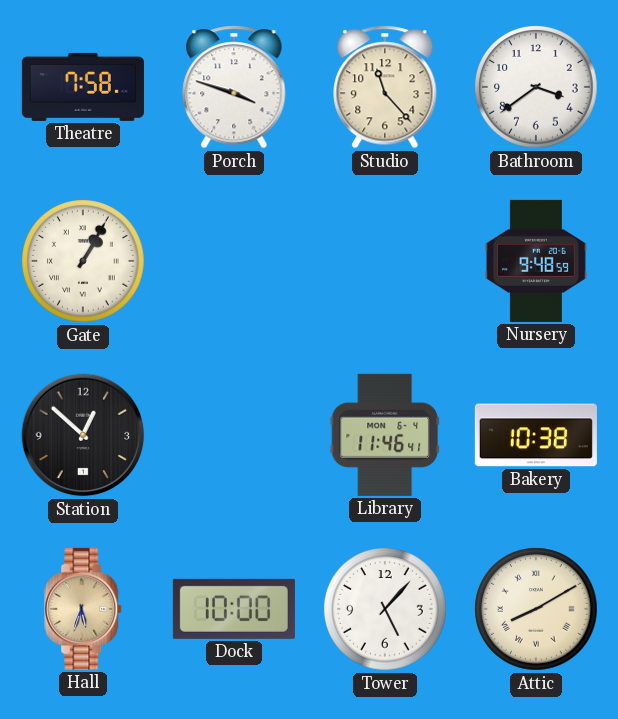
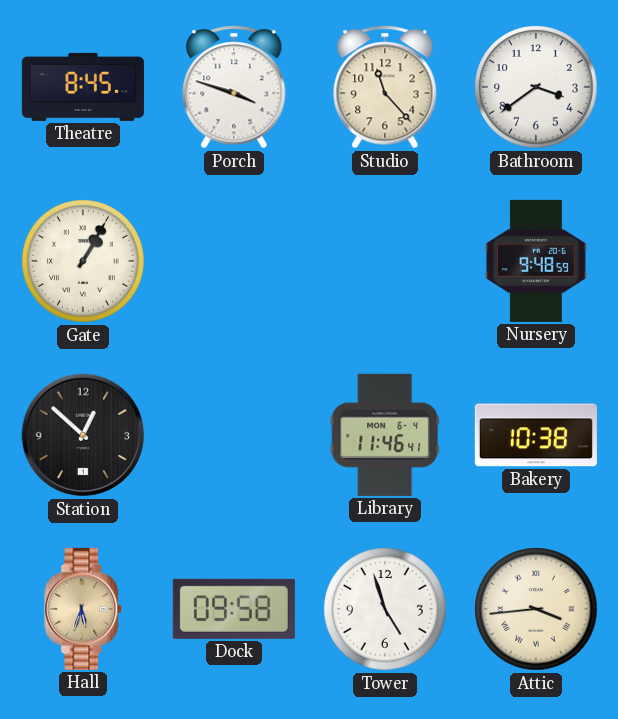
Theatre: 7:58 -> 8:45 (83, 87)
Dock: 10:00 -> 09:58 (234, 609)
Tower: 5:07 -> 4:57 (385, 609)
Attic: 8:10 -> 3:44 (536, 609)
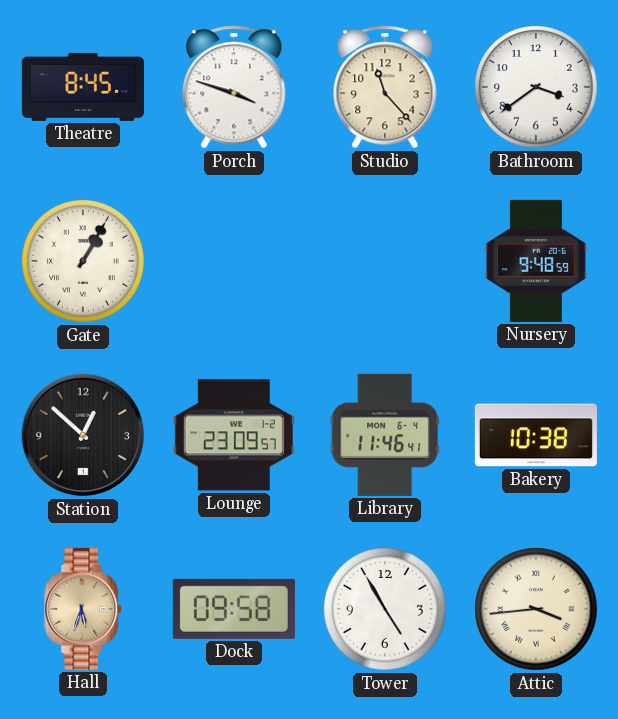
Lounge: none -> 23:09 (234, 435)
Tower: 4:57 -> 4:55 (385, 609)
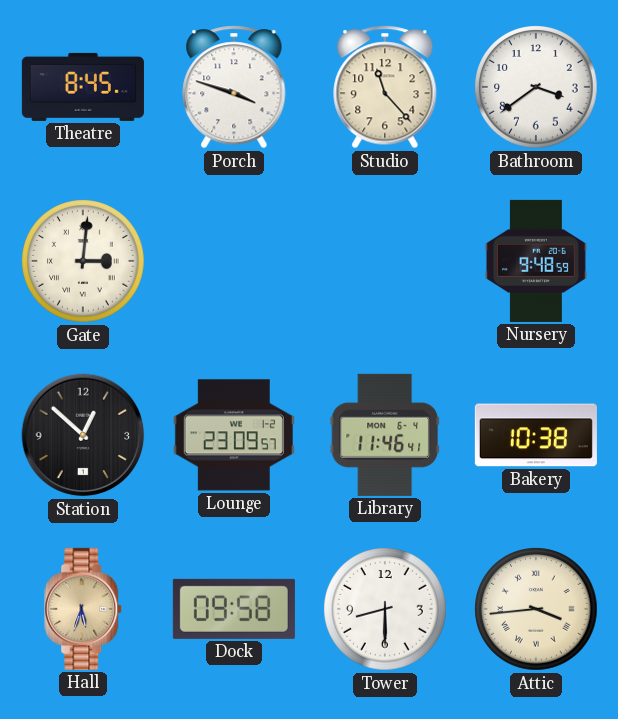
Gate: 1:05 -> 3:01 (83, 261)
Tower: 4:55 -> 8:30 (385, 609)
